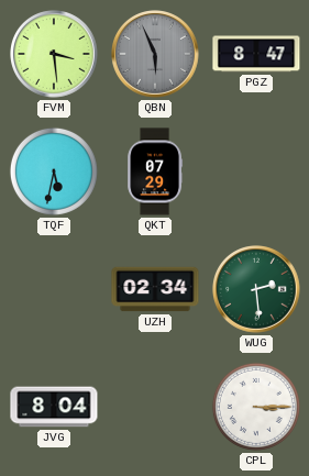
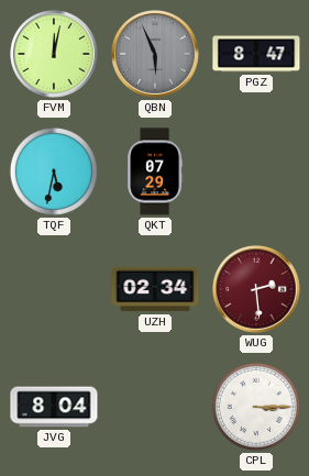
FVM: 3:29 -> 12:02 (55, 55)
WUG dial: green -> burgundy (257, 290)
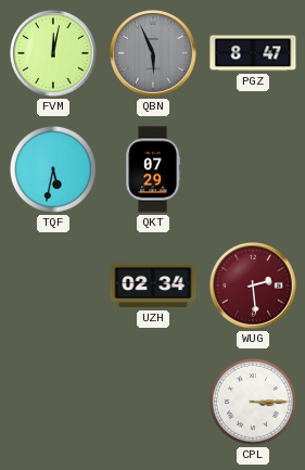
JVG: 8:04 -> none (54, 407)
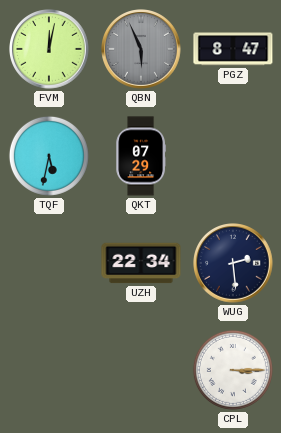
UZH: 02:34 -> 22:34 (141, 263)
WUG dial: burgundy -> navy (234, 264)
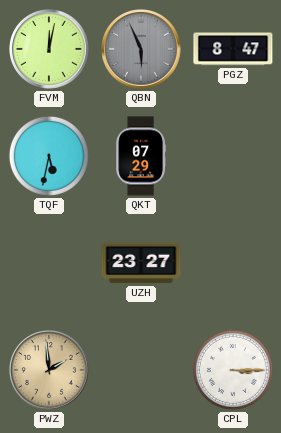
UZH: 22:34 -> 23:27 (141, 263)
WUG: 2:29 -> none (234, 264)
PWZ: none -> 1:59 (50, 371)
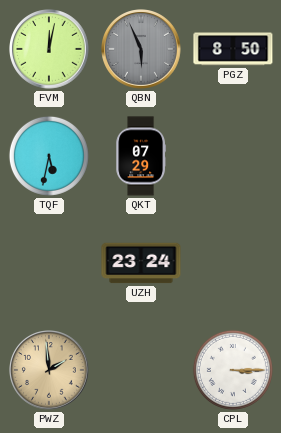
PGZ: 8:47 -> 8:50 (233, 49)
UZH: 23:27 -> 23:24 (141, 263)
